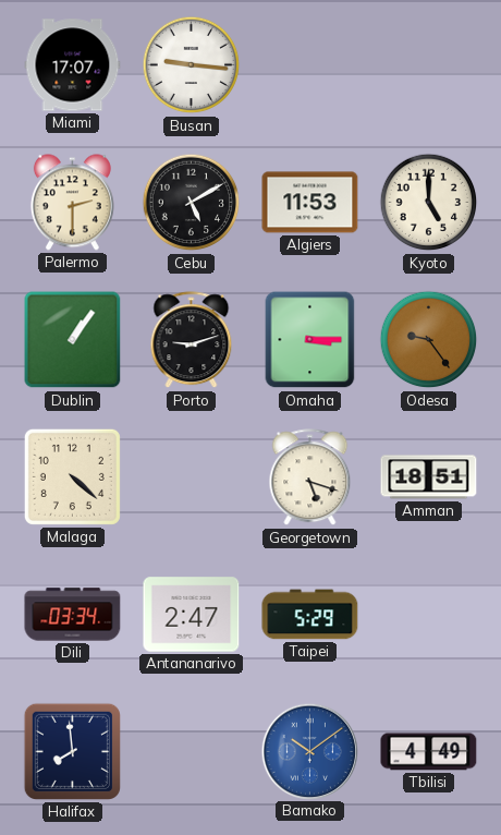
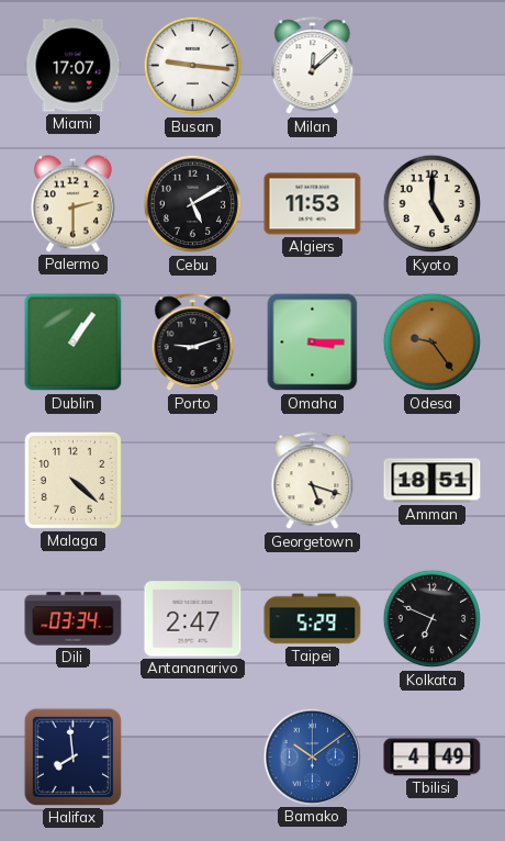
Milan: none -> 12:08 (313, 66)
Kolkata: none -> 6:49 (433, 619)
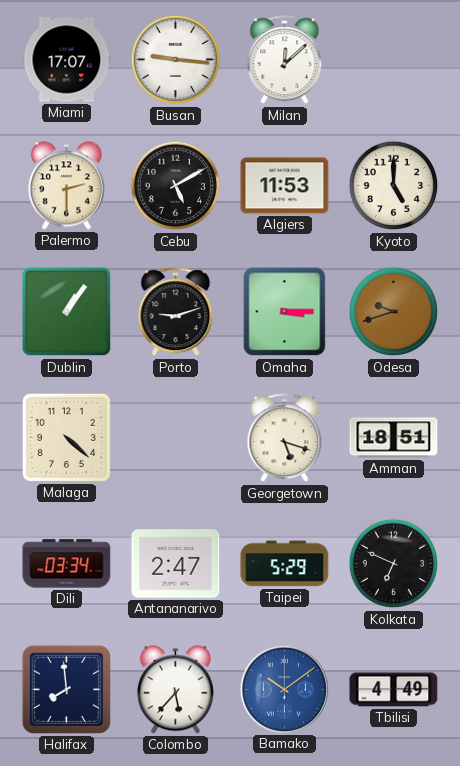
Odesa: 9:24 -> 9:42 (394, 312)
Colombo: none -> 5:37 (175, 690)
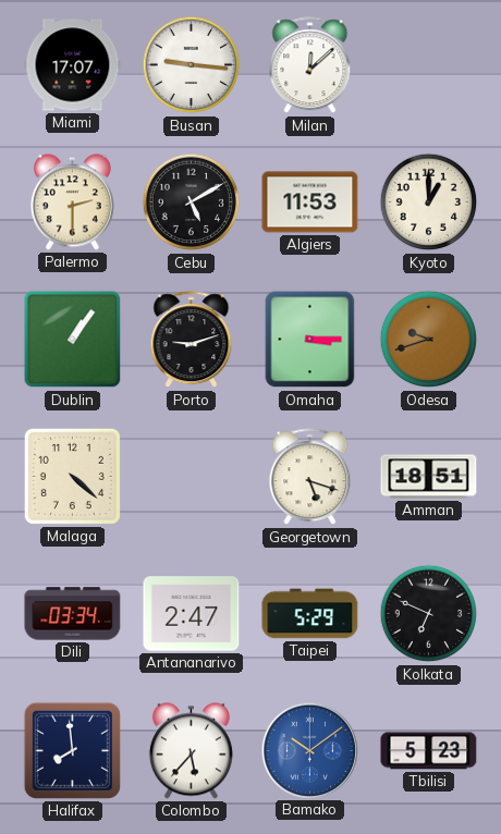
Kyoto: 5:00 -> 1:00 (429, 203)
Tbilisi: 4:49 -> 5:23 (429, 751)
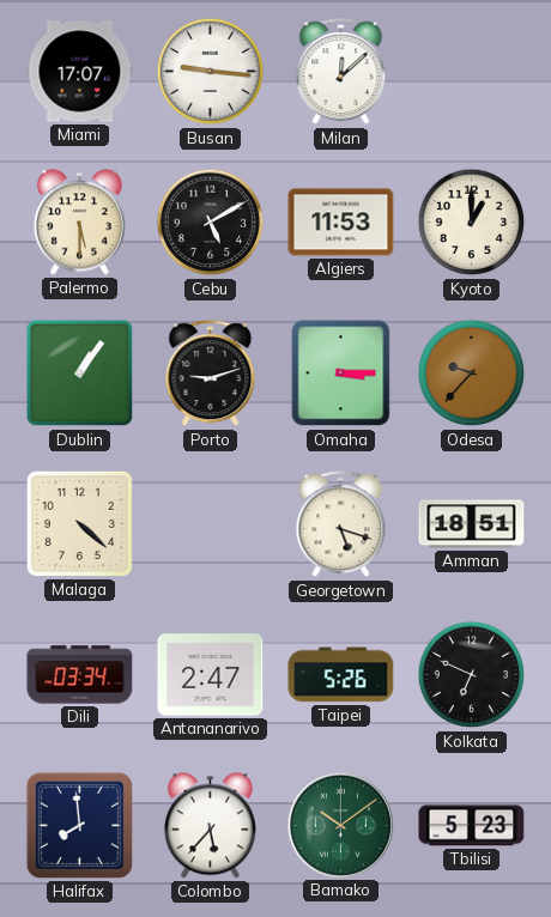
Palermo: 2:30 -> 5:30 (79, 223)
Odesa: 9:42 -> 9:37 (472, 374)
Taipei: 5:29 -> 5:26 (341, 675)
Bamako dial: blue -> green (340, 825)
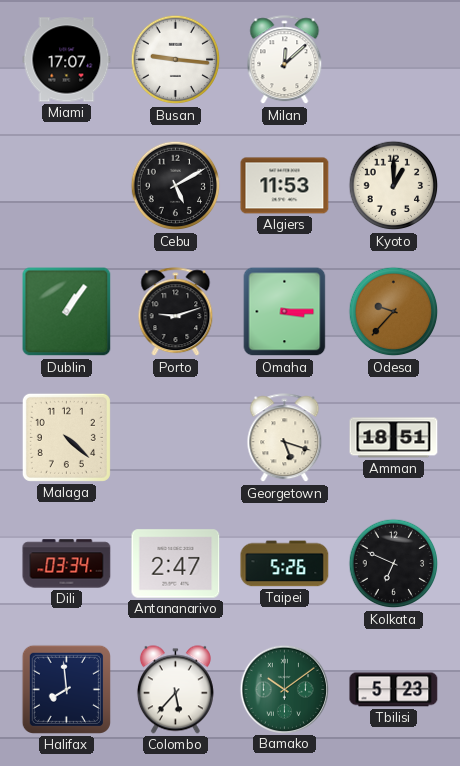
Palermo: 5:30 -> none (79, 223)
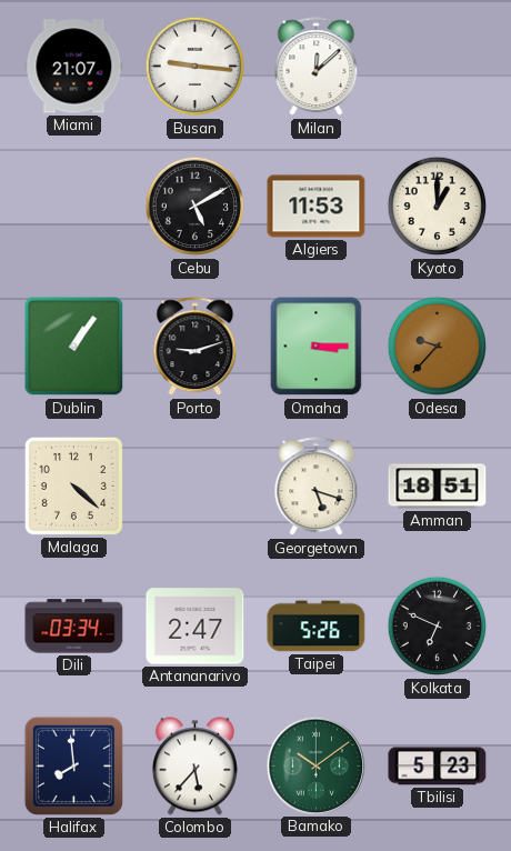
Miami: 17:07 -> 21:07 (74, 67)
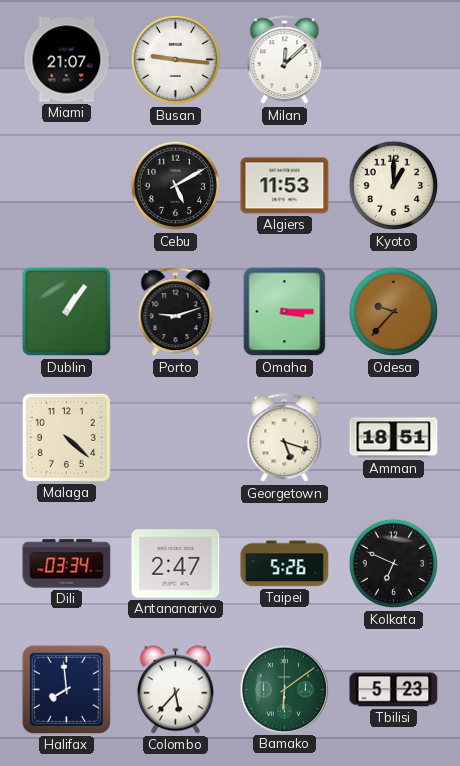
Bamako: 10:09 -> 6:09 (284, 689)
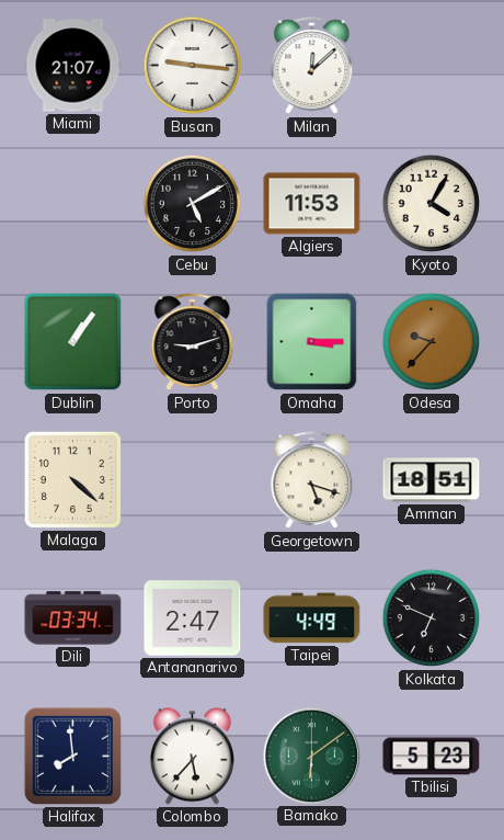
Kyoto: 1:00 -> 4:05 (432, 204)
Taipei: 5:26 -> 4:49 (312, 618)
